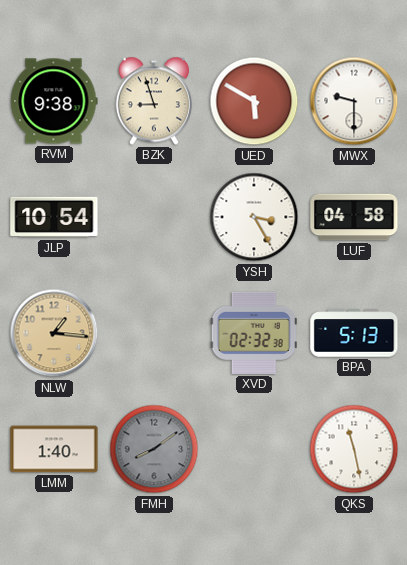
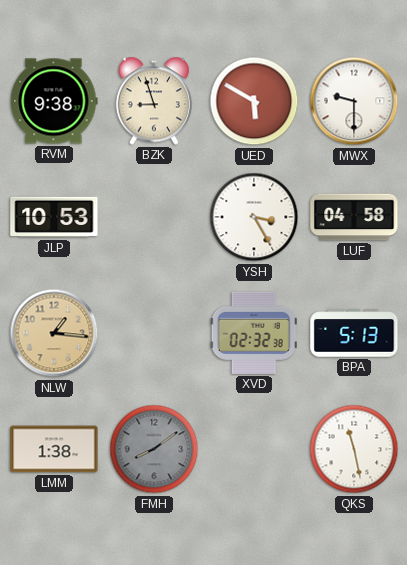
JLP: 10:54 -> 10:53 (54, 217)
LMM: 1:40 -> 1:38 (54, 449)
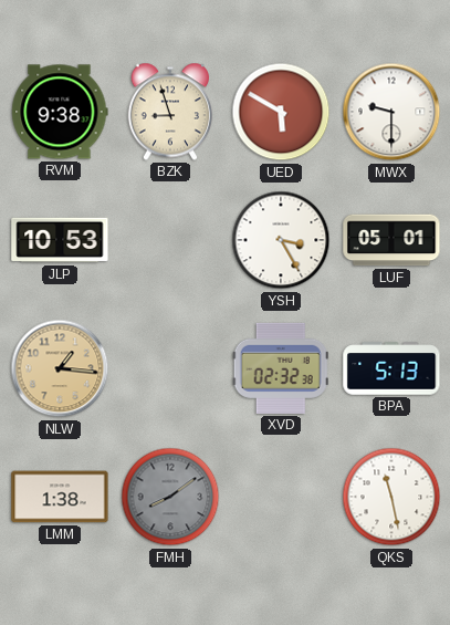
LUF: 04:58 -> 05:01 (391, 240)
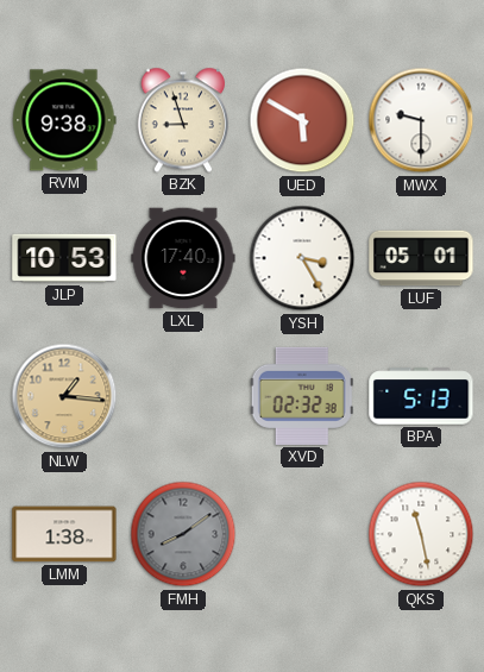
LXL: none -> 17:40 (183, 258)
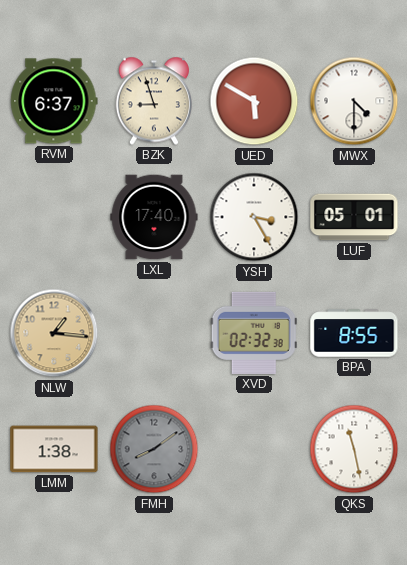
RVM: 9:38 -> 6:37 (54, 101)
MWX: 9:30 -> 4:30 (354, 101)
JLP: 10:53 -> none (64, 258)
BPA: 5:13 -> 8:55 (354, 333)
